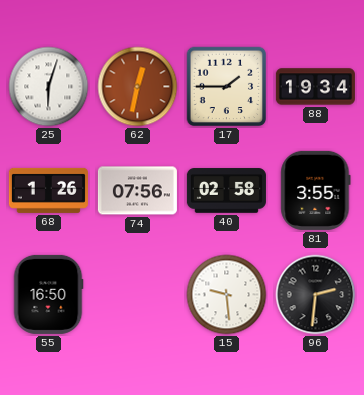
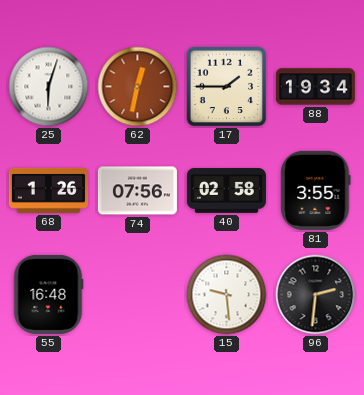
55: 16:50 -> 16:48 (48, 294)
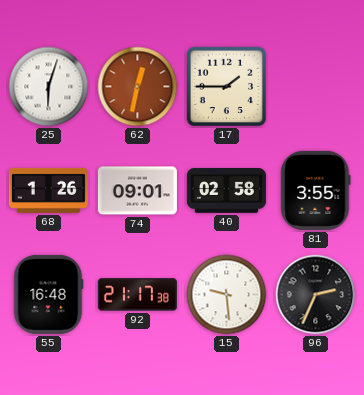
88: 19:34 -> none (315, 87)
74: 07:56 -> 09:01 (137, 191)
92: none -> 21:17 (137, 295)
96: 2:31 -> 2:34 (316, 295)
